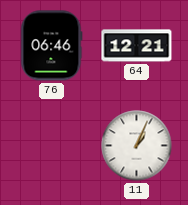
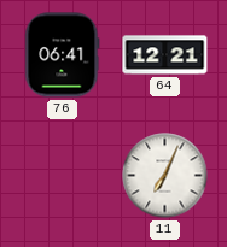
76: 06:46 -> 06:41 (63, 55)
11: 1:04 -> 7:04 (165, 176)
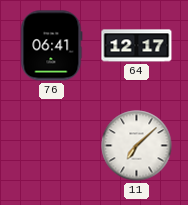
64: 12:21 -> 12:17 (137, 46)
11: 7:04 -> 7:08 (137, 146)
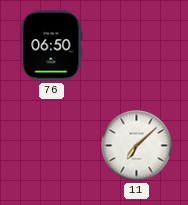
76: 06:41 -> 06:50 (52, 46)
64: 12:17 -> none (137, 46)
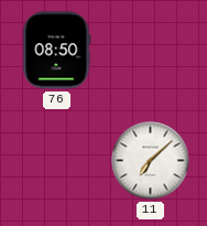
76: 06:50 -> 08:50 (57, 51)
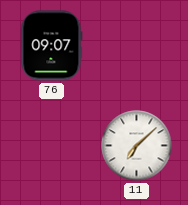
76: 08:50 -> 09:07 (52, 46)
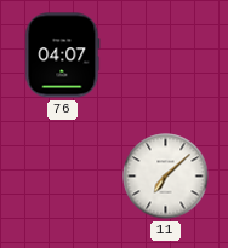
76: 09:07 -> 04:07 (63, 56)
